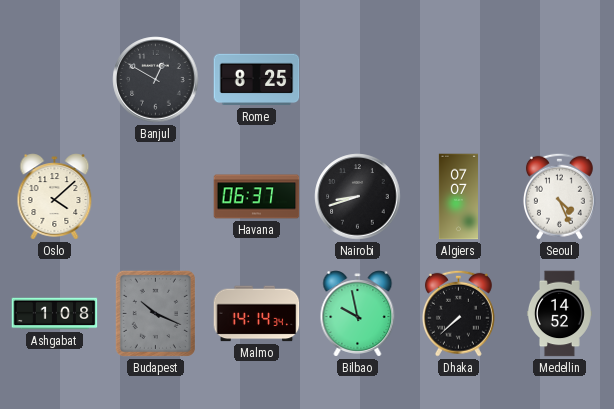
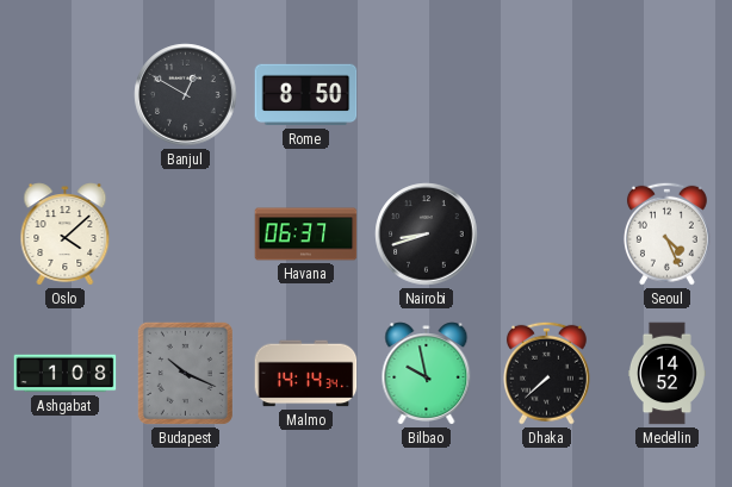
Rome: 8:25 -> 8:50 (306, 95)
Algiers: 07:07 -> none (458, 197)
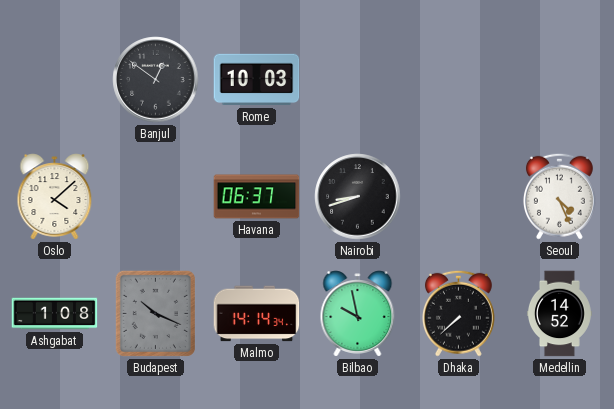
Banjul: 12:50 -> 12:51 (156, 80)
Rome: 8:50 -> 10:03 (257, 80)
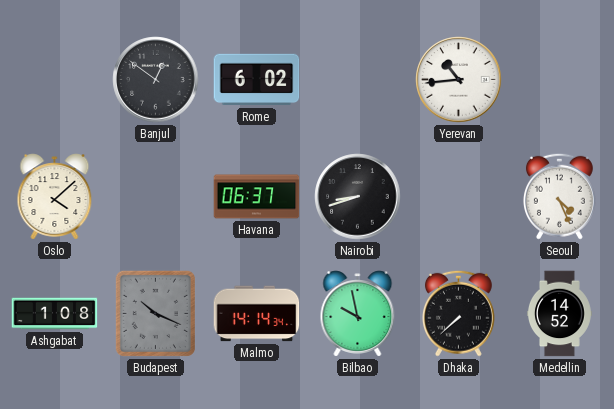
Rome: 10:03 -> 6:02 (257, 80)
Yerevan: none -> 10:44 (459, 80)
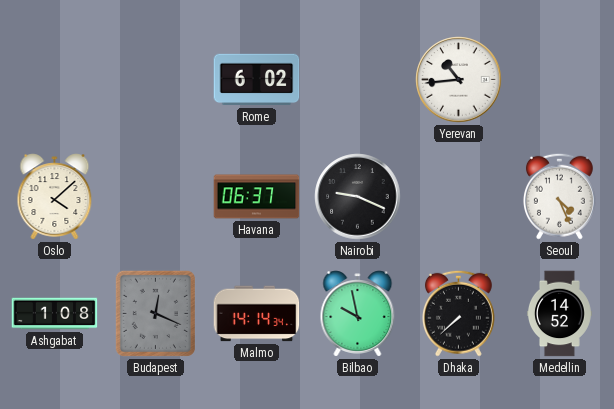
Banjul: 12:51 -> none (156, 80)
Nairobi: 8:42 -> 9:19 (358, 197)
Budapest: 10:19 -> 12:19 (155, 313)
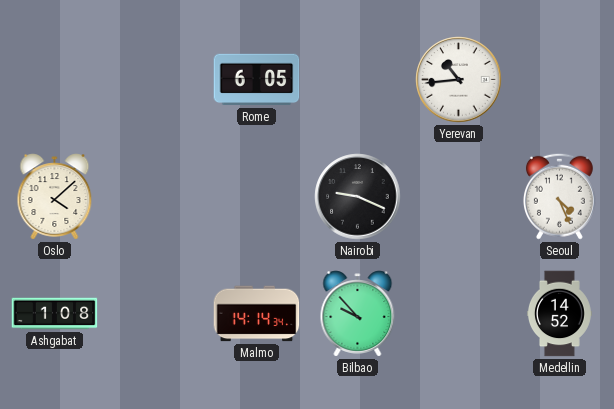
Rome: 6:02 -> 6:05 (257, 80)
Havana: 06:37 -> none (257, 197)
Budapest: 12:19 -> none (155, 313)
Bilbao: 9:58 -> 9:53 (358, 314)
Dhaka: 7:38 -> none (458, 313)
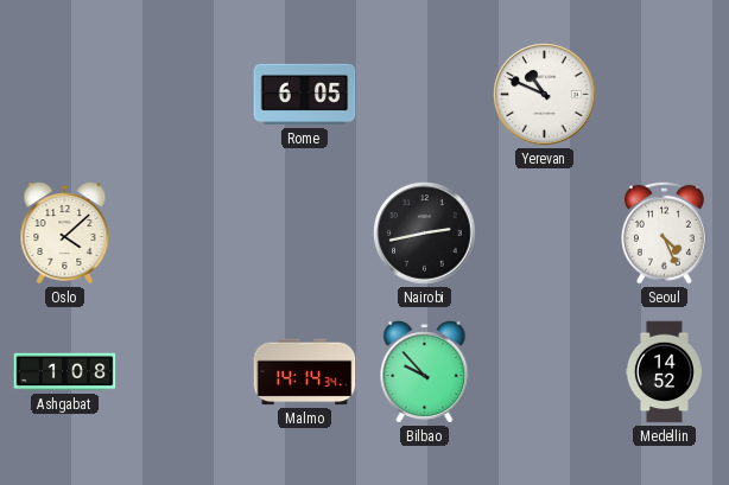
Yerevan: 10:44 -> 10:49 (545, 95)
Nairobi: 9:19 -> 2:43 (425, 234)
